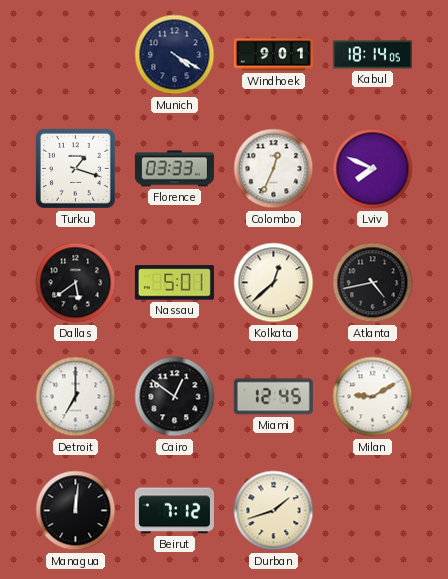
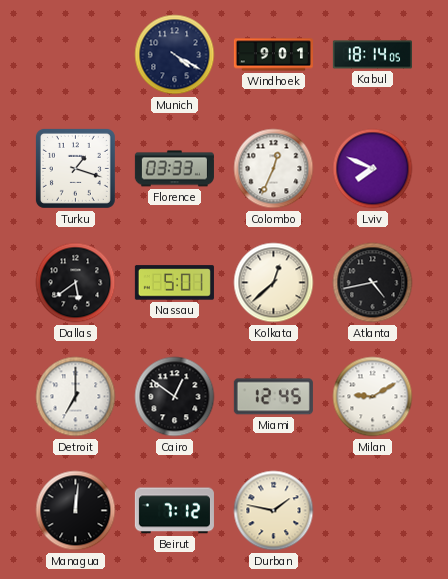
Durban: 1:42 -> 1:47 (274, 511)
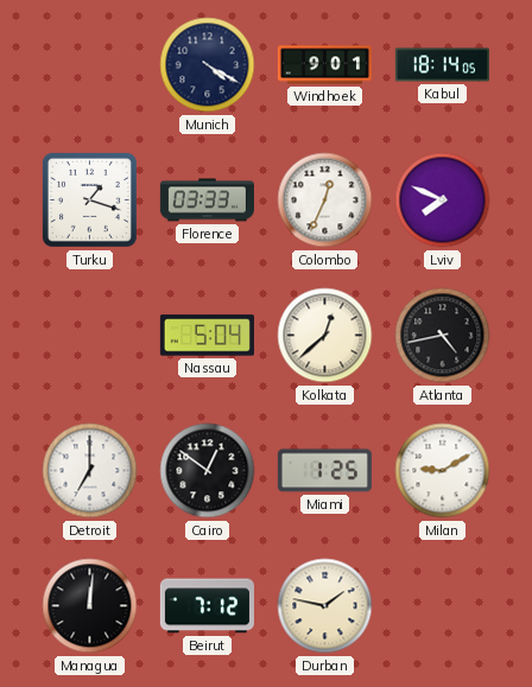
Dallas: 5:39 -> none (76, 283)
Nassau: 5:01 -> 5:04 (207, 336)
Miami: 12:45 -> 1:25 (324, 471)
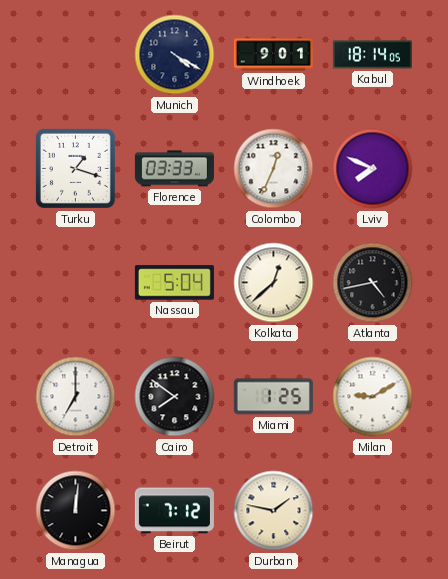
Cairo: 12:51 -> 7:51 (175, 397)
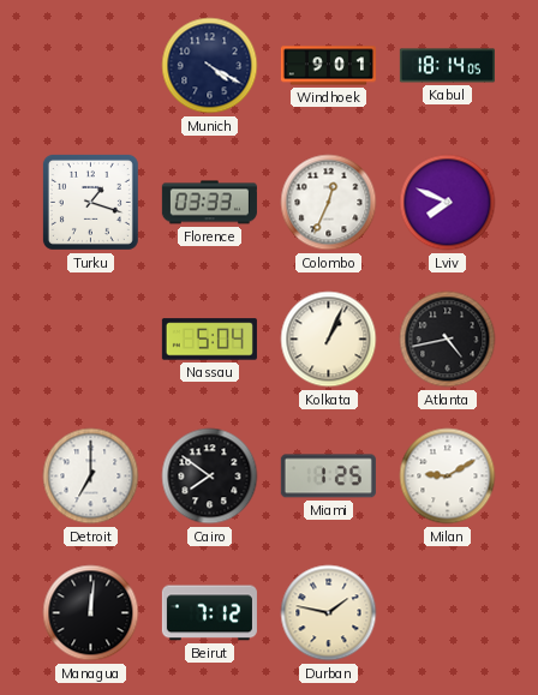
Kolkata: 12:38 -> 1:04 (329, 340)
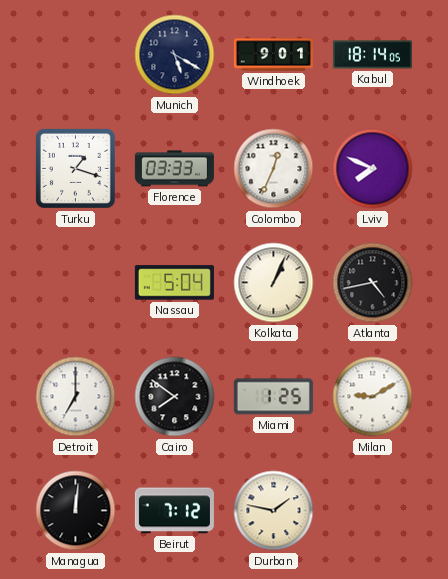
Munich: 4:20 -> 5:20 (175, 55)
